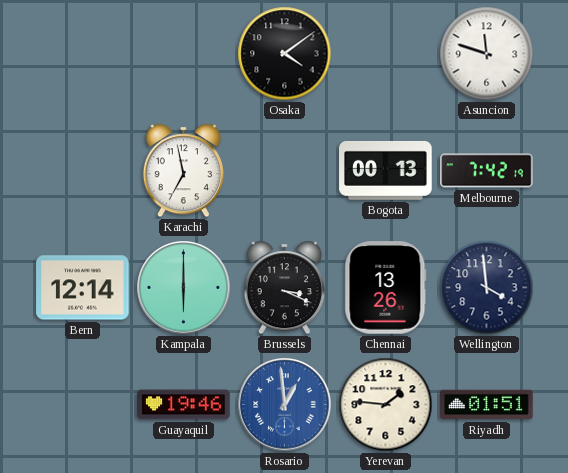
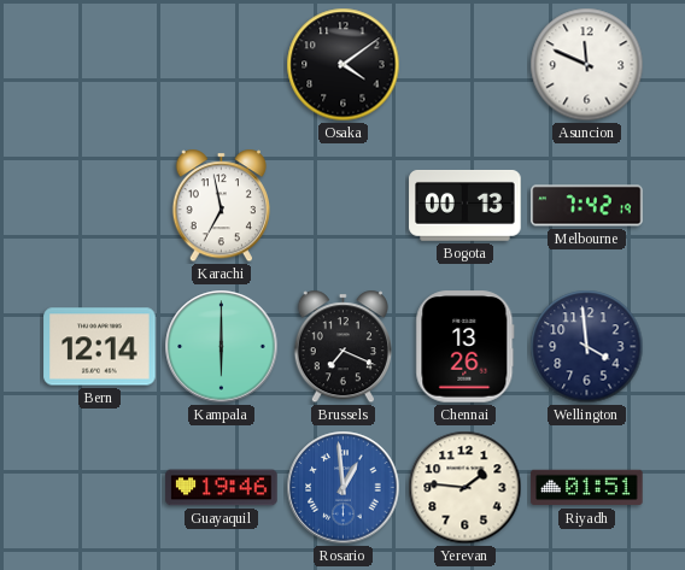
Asuncion: 11:48 -> 11:49 (587, 65)
Brussels: 3:19 -> 7:19 (342, 347)
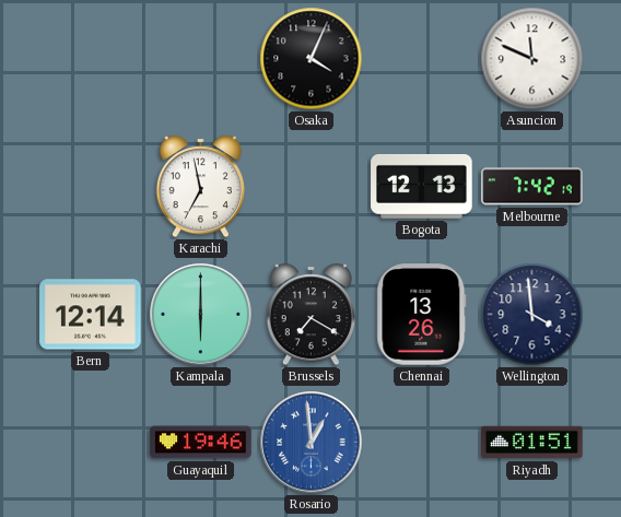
Osaka: 4:09 -> 4:04 (312, 59)
Bogota: 00:13 -> 12:13 (422, 187)
Brussels: 7:19 -> 7:20 (310, 315)
Yerevan: 1:46 -> none (466, 488)
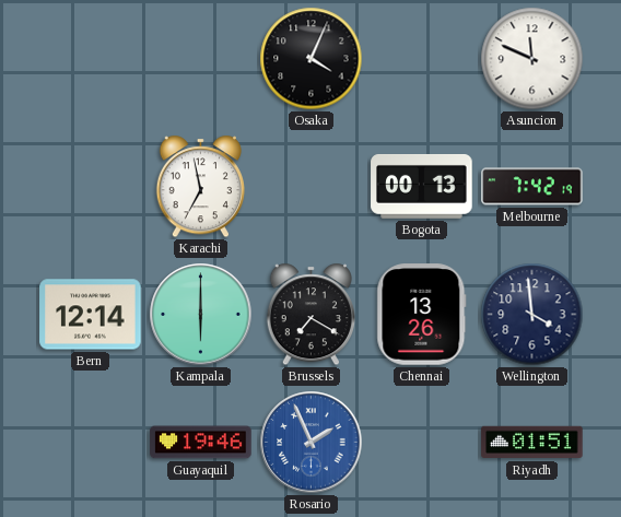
Bogota: 12:13 -> 00:13 (422, 187)
Rosario: 12:59 -> 1:56 (312, 443)
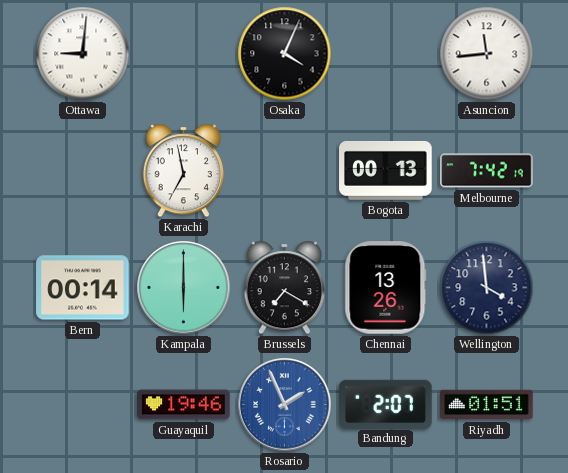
Ottawa: none -> 9:01 (83, 54)
Asuncion: 11:49 -> 11:44 (487, 54)
Bern: 12:14 -> 00:14 (83, 288)
Bandung: none -> 2:07 (386, 404)
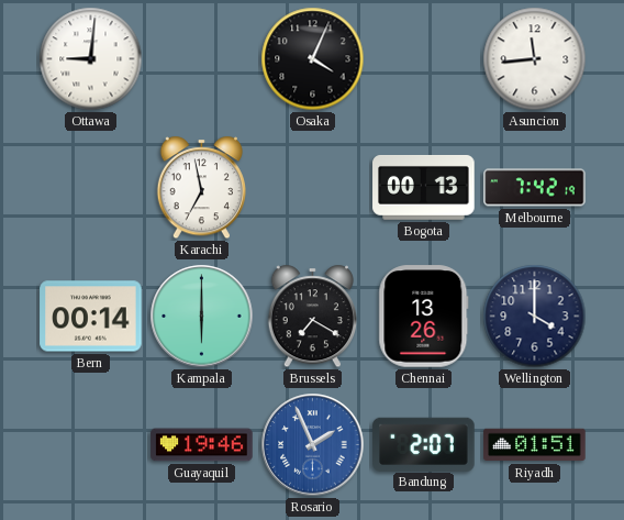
Wellington: 3:59 -> 4:00 (535, 317)
